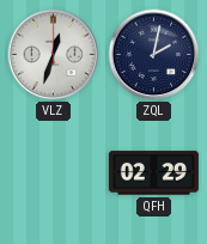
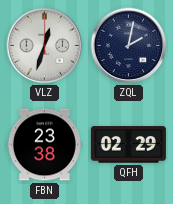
FBN: none -> 23:38 (44, 145)
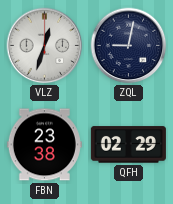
ZQL: 2:02 -> 9:02 (129, 46)
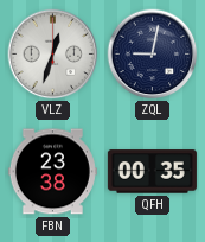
QFH: 02:29 -> 00:35 (152, 172)
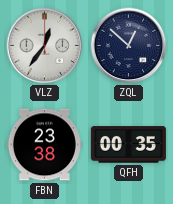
VLZ: 12:33 -> 12:36 (45, 46)
ZQL: 9:02 -> 12:52 (129, 46)
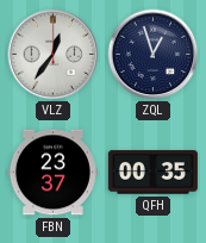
ZQL: 12:52 -> 12:57 (154, 55)
FBN: 23:38 -> 23:37 (52, 173)
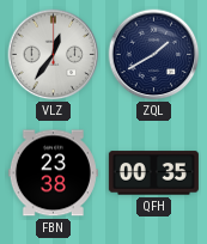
ZQL: 12:57 -> 1:40 (154, 55)
FBN: 23:37 -> 23:38 (53, 173)
